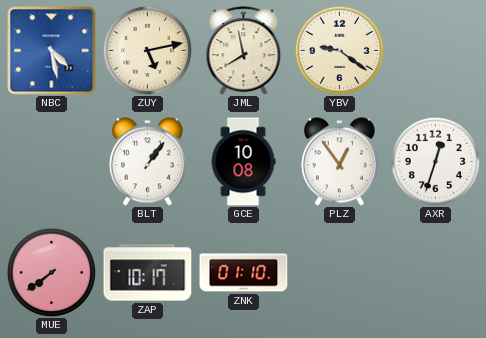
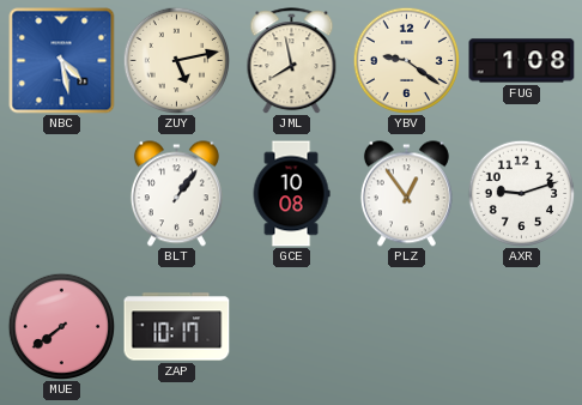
FUG: none -> 1:08 (522, 61)
AXR: 12:33 -> 9:12 (521, 193)
ZNK: 01:10 -> none (244, 273)
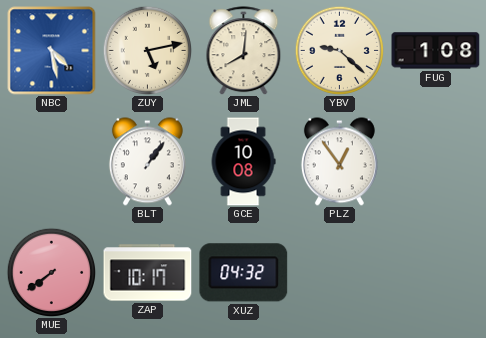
JML: 7:58 -> 8:01 (244, 51)
YBV: 9:21 -> 9:22 (339, 50)
AXR: 9:12 -> none (521, 193)
XUZ: none -> 04:32 (244, 273)
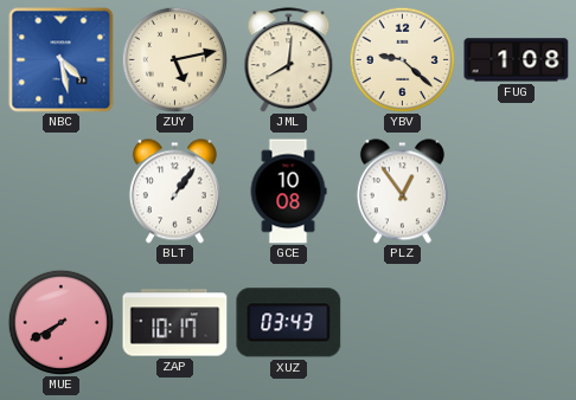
MUE: 7:39 -> 7:40 (60, 322)
XUZ: 04:32 -> 03:43 (289, 323)
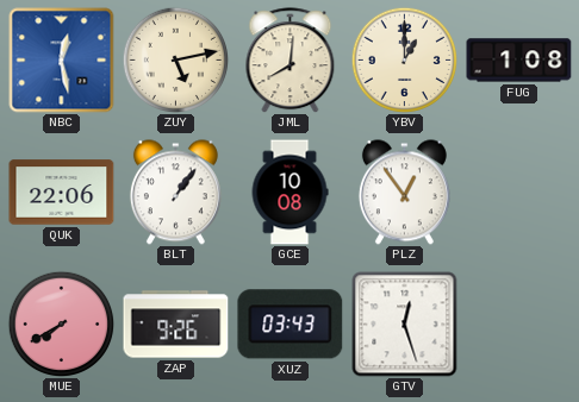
NBC: 4:28 -> 12:28 (62, 61)
YBV: 9:22 -> 1:00 (404, 59)
QUK: none -> 22:06 (62, 193)
ZAP: 10:17 -> 9:26 (176, 325)
GTV: none -> 12:27 (405, 325)
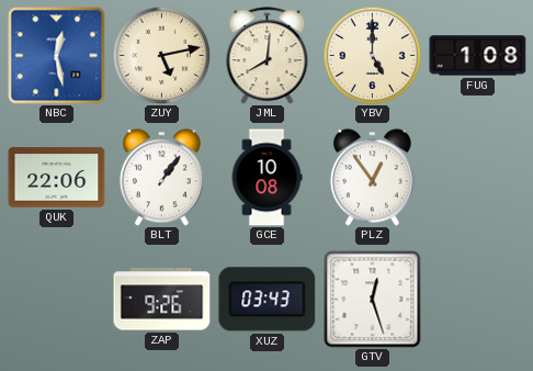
YBV: 1:00 -> 5:00 (372, 55)
MUE: 7:40 -> none (61, 324)
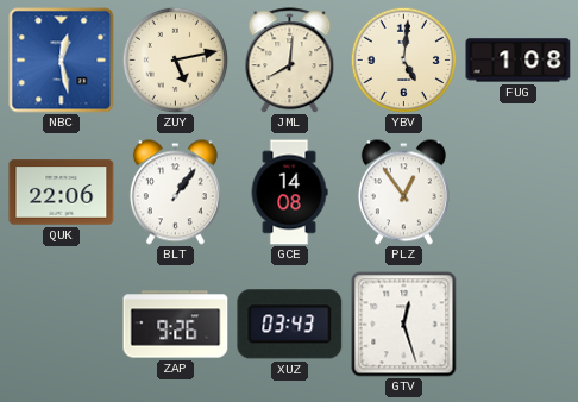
YBV: 5:00 -> 5:01 (403, 59)
GCE: 10:08 -> 14:08 (289, 193)
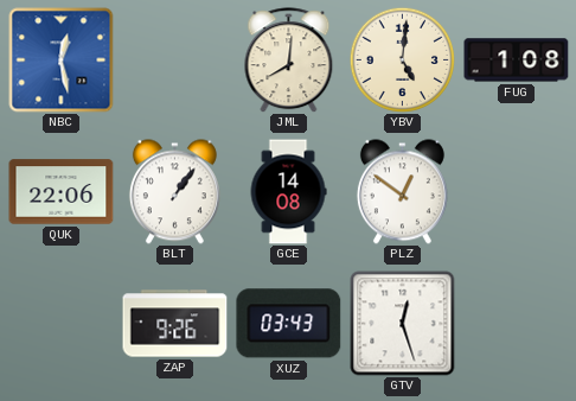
ZUY: 5:13 -> none (175, 59)
PLZ: 12:54 -> 12:51 (402, 192)
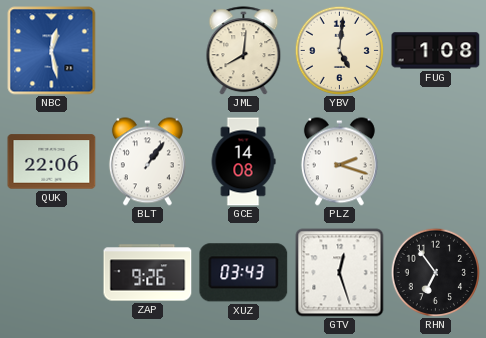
PLZ: 12:51 -> 2:18 (339, 162)
RHN: none -> 6:54 (435, 272)
